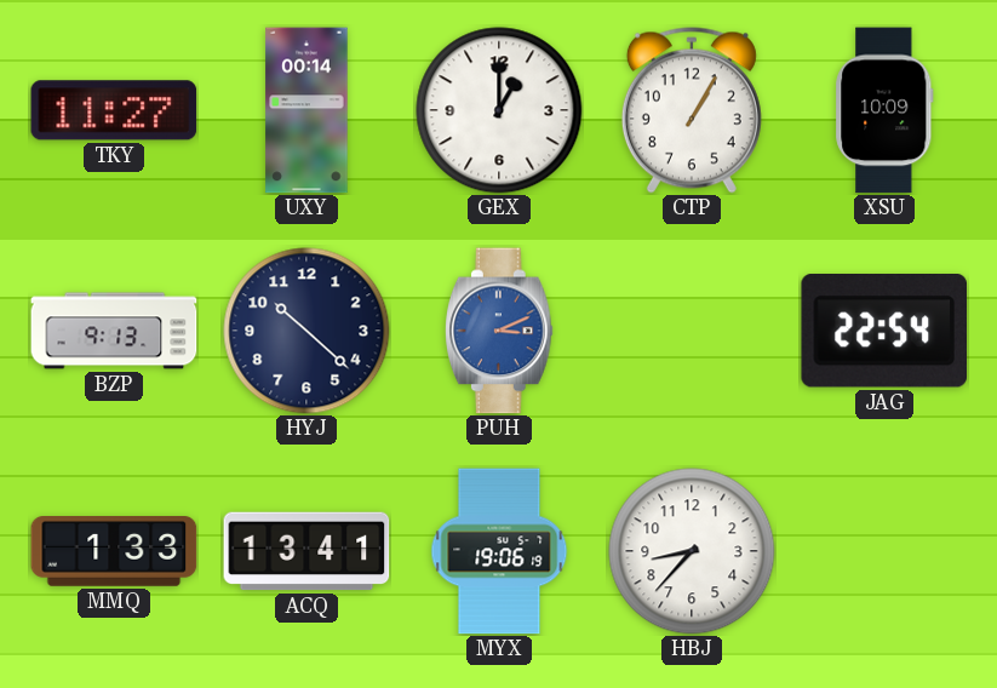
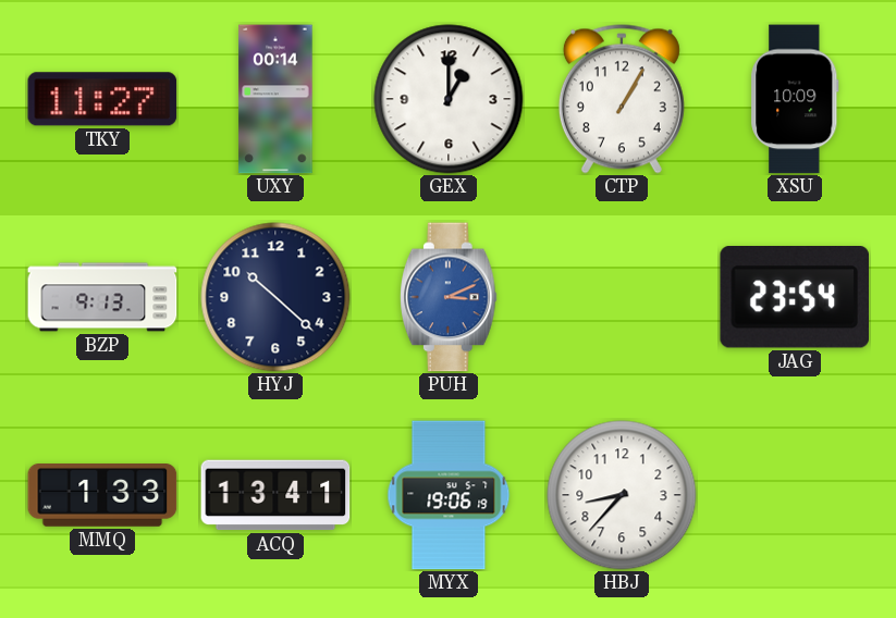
JAG: 22:54 -> 23:54 (794, 298)
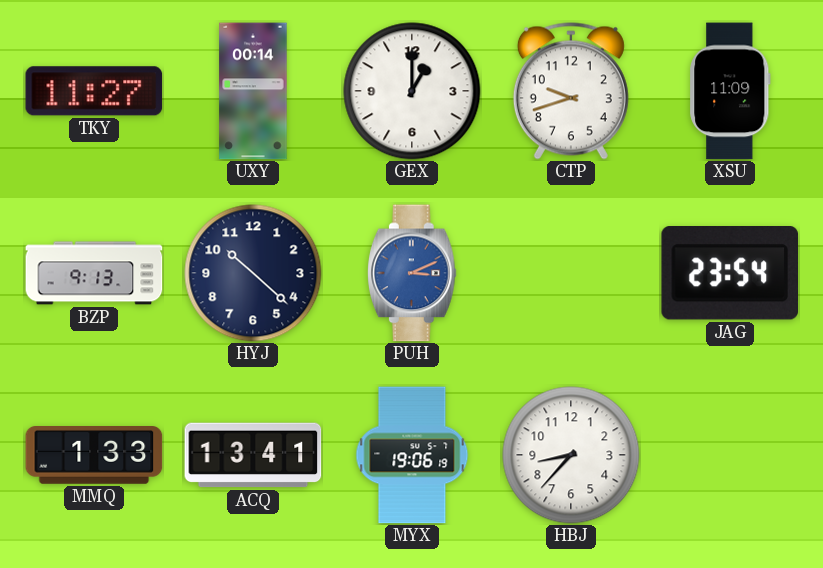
CTP: 1:05 -> 9:42 (571, 91)
XSU: 10:09 -> 11:09 (730, 91)
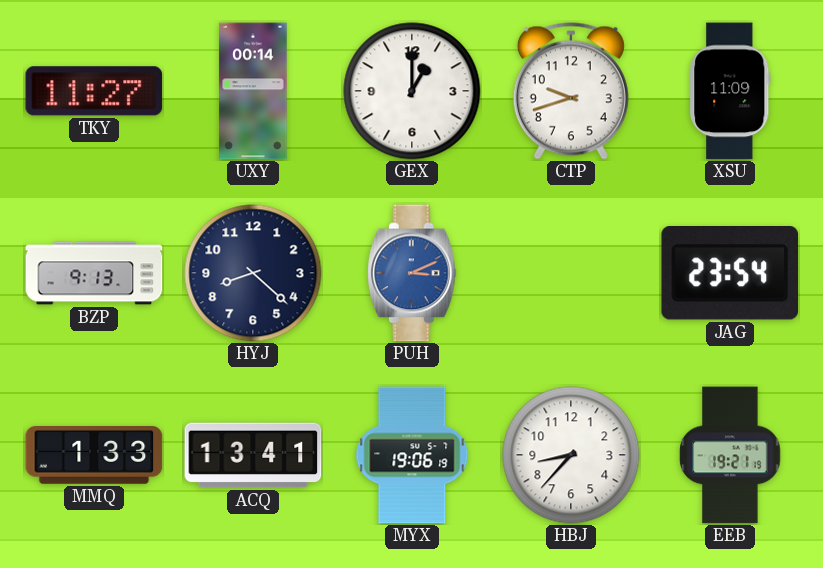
HYJ: 10:22 -> 8:22 (253, 273)
EEB: none -> 19:21 (730, 455)
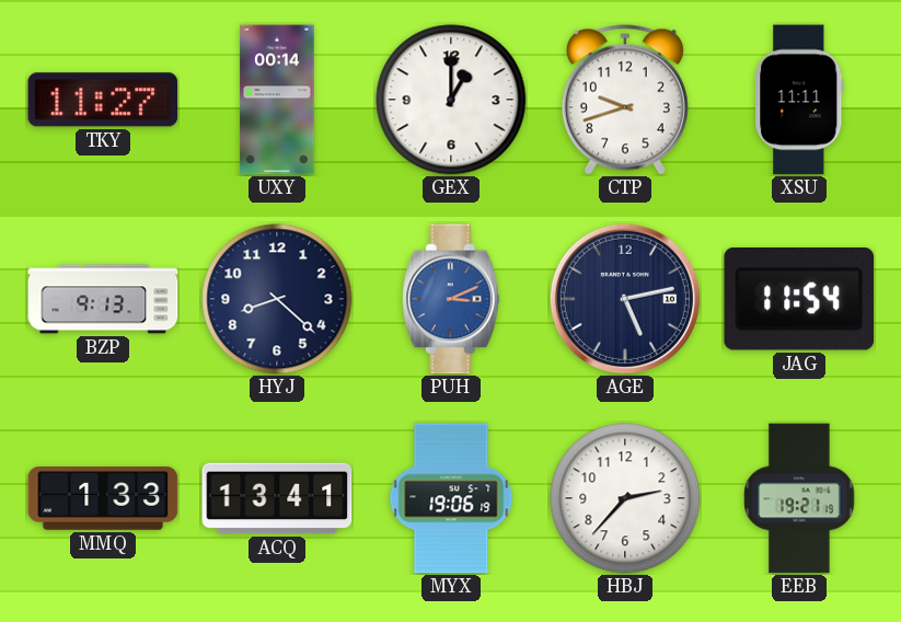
XSU: 11:09 -> 11:11 (799, 100)
AGE: none -> 5:13 (625, 299)
JAG: 23:54 -> 11:54 (798, 300)
HBJ: 8:37 -> 2:37 (625, 498)
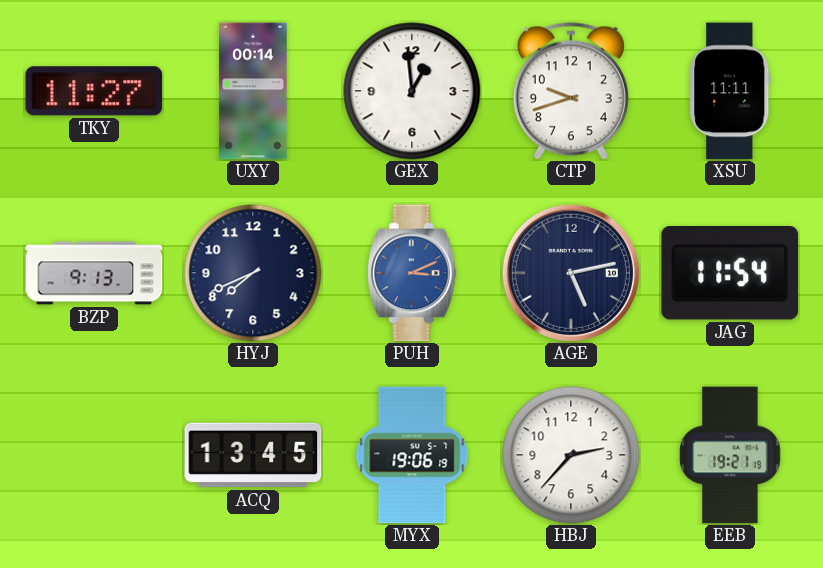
GEX: 1:00 -> 12:59 (412, 91)
HYJ: 8:22 -> 7:41 (253, 273)
MMQ: 1:33 -> none (103, 499)
ACQ: 13:41 -> 13:45 (253, 455)
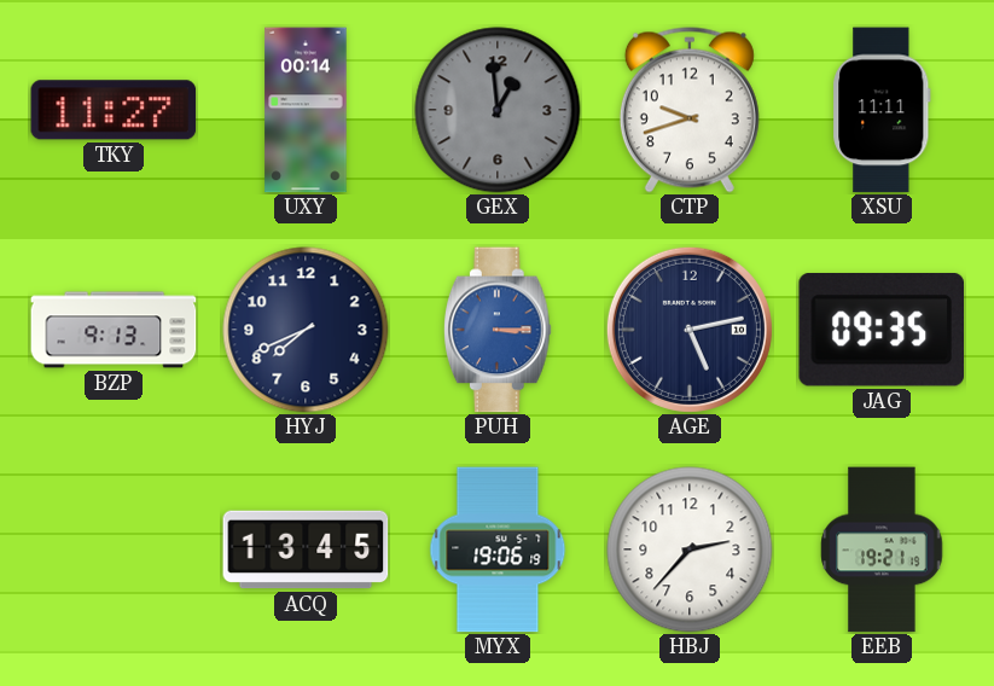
GEX dial: white -> grey (498, 110)
PUH: 3:11 -> 3:15 (499, 330)
JAG: 11:54 -> 09:35 (880, 331)
